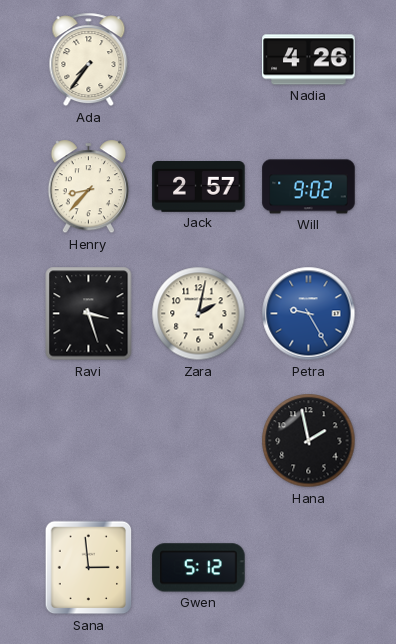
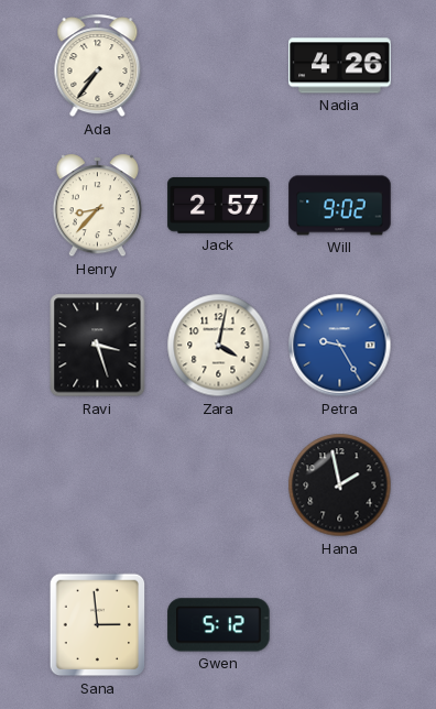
Zara: 2:02 -> 4:02 (219, 346)
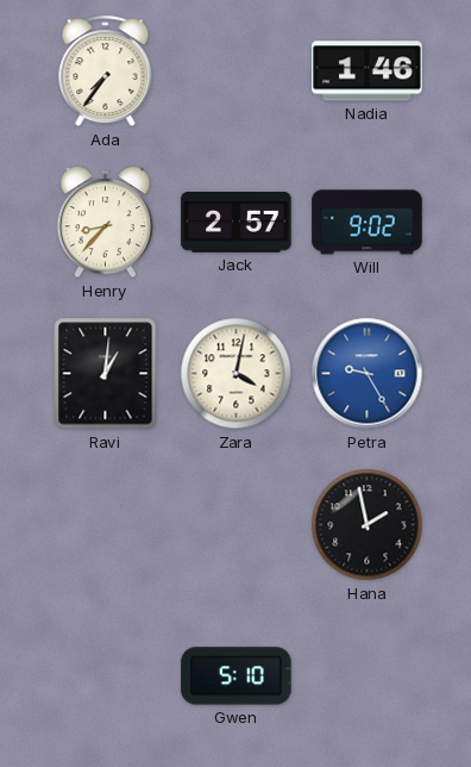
Nadia: 4:26 -> 1:46 (368, 71)
Ravi: 3:27 -> 1:01 (106, 374)
Sana: 2:59 -> none (98, 625)
Gwen: 5:12 -> 5:10 (237, 676)
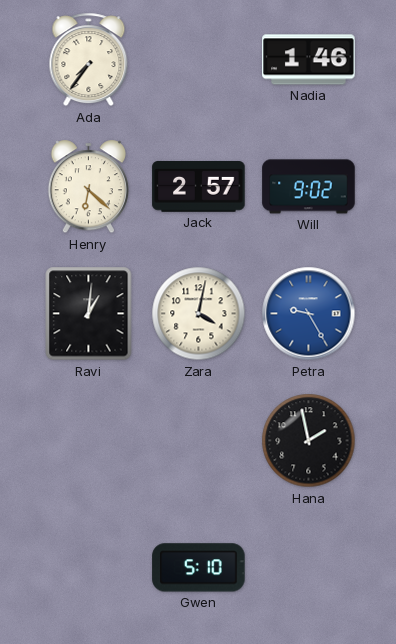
Henry: 8:37 -> 6:22 (88, 187)
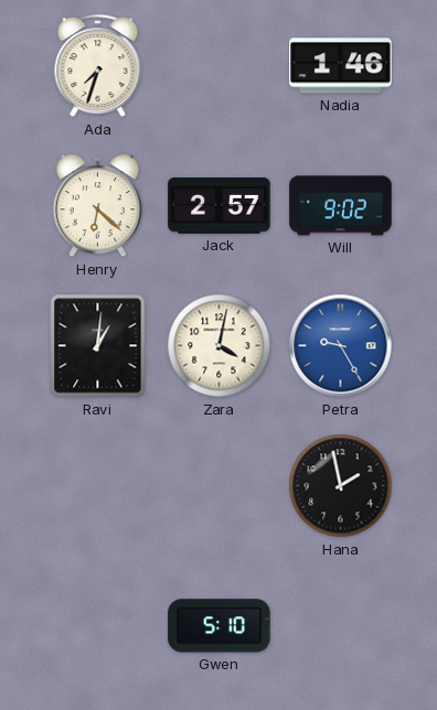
Ada: 7:36 -> 7:33 (98, 66)
